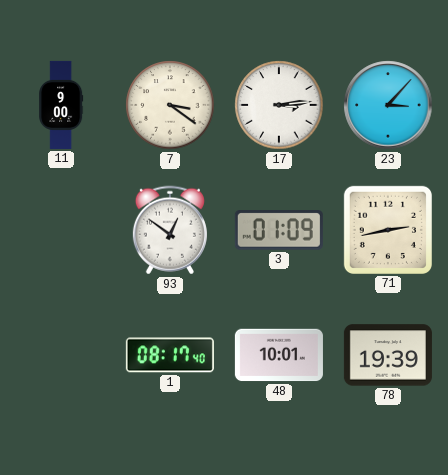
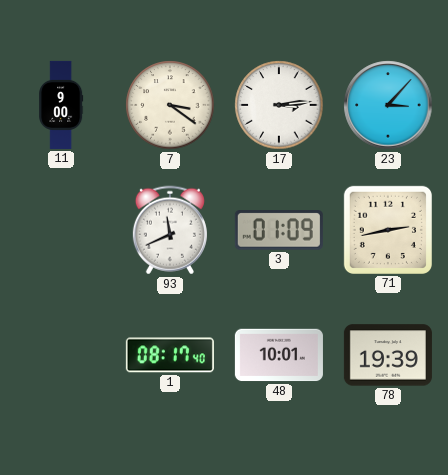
93: 12:51 -> 11:41 (170, 230)
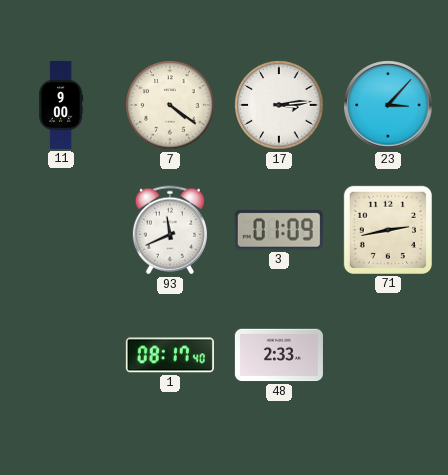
7: 3:21 -> 4:21 (170, 105)
48: 10:01 -> 2:33 (279, 355)
78: 19:39 -> none (388, 355)
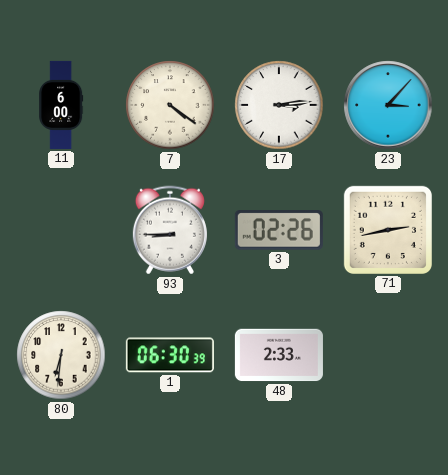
11: 9:00 -> 6:00 (61, 105)
93: 11:41 -> 8:45 (170, 230)
3: 01:09 -> 02:26 (279, 230)
80: none -> 6:31 (61, 355)
1: 08:17 -> 06:30 (170, 355)
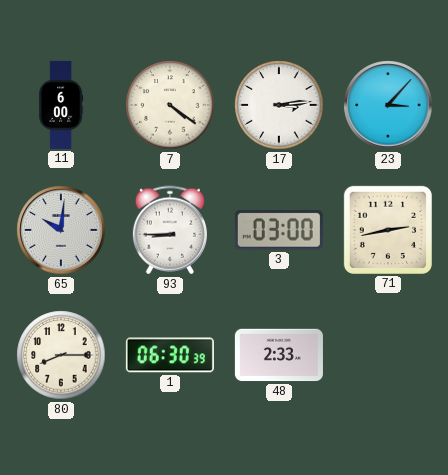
65: none -> 10:01 (61, 230)
3: 02:26 -> 03:00 (279, 230)
80: 6:31 -> 8:15 (61, 355)
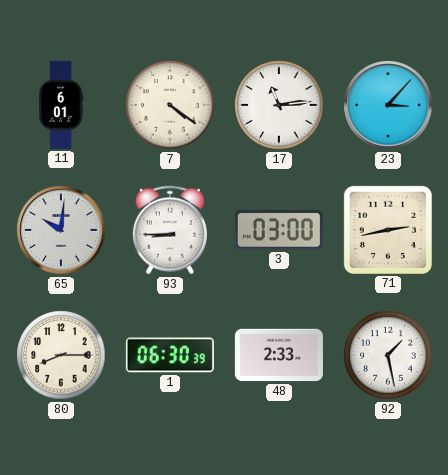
11: 6:00 -> 6:01 (61, 105)
17: 3:14 -> 11:14 (279, 105)
92: none -> 1:28 (388, 355)
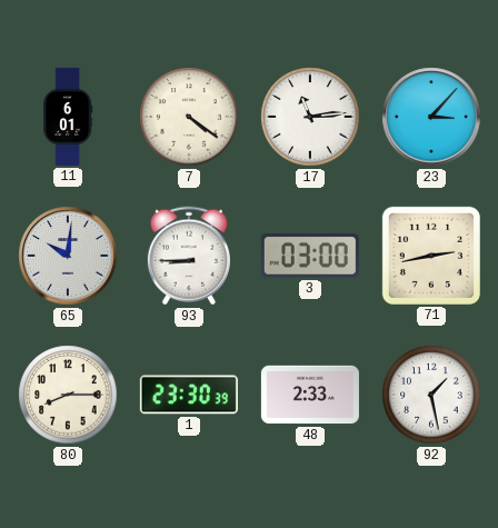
1: 06:30 -> 23:30 (189, 395)
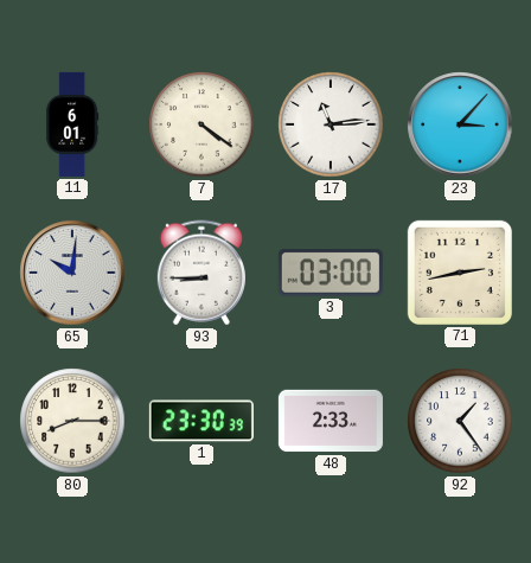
92: 1:28 -> 1:24 (460, 421)
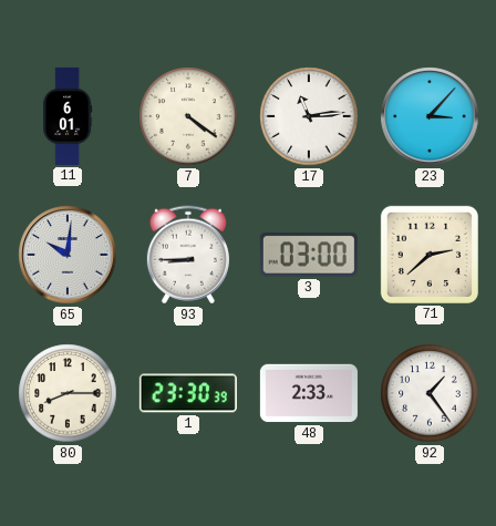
71: 2:43 -> 2:38 (430, 255)
